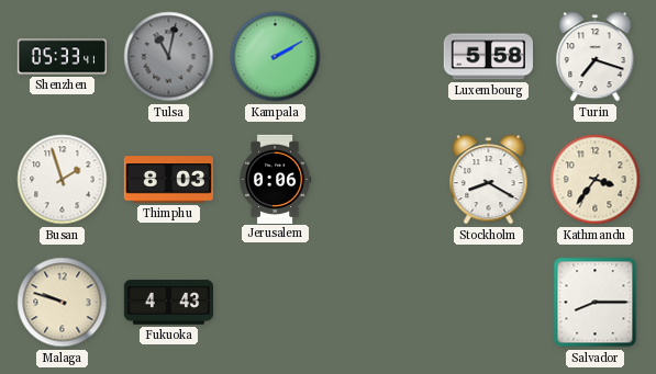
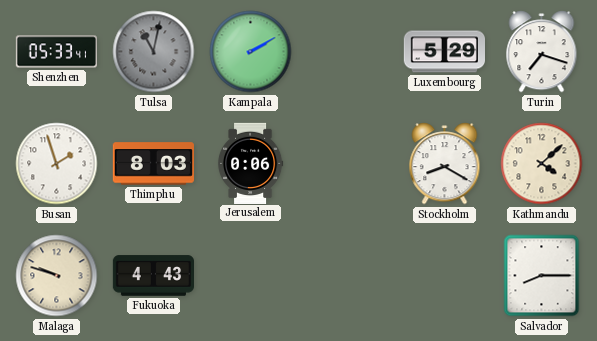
Luxembourg: 5:58 -> 5:29 (444, 52)
Kathmandu: 3:36 -> 4:08 (542, 164)
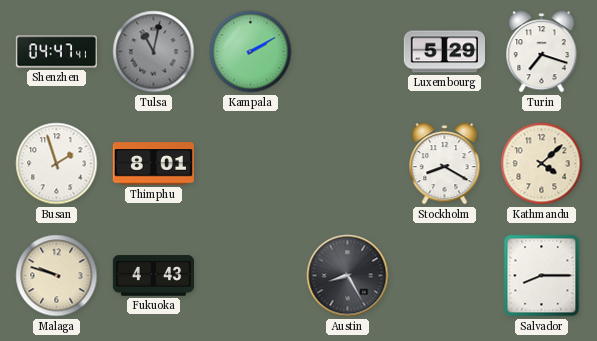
Shenzhen: 05:33 -> 04:47 (56, 52)
Thimphu: 8:03 -> 8:01 (153, 164)
Jerusalem: 0:06 -> none (250, 163)
Austin: none -> 8:25 (348, 276)
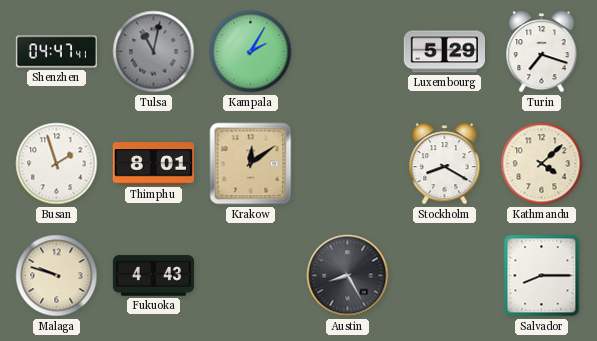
Kampala: 2:10 -> 2:05 (251, 52)
Krakow: none -> 12:09 (251, 164)
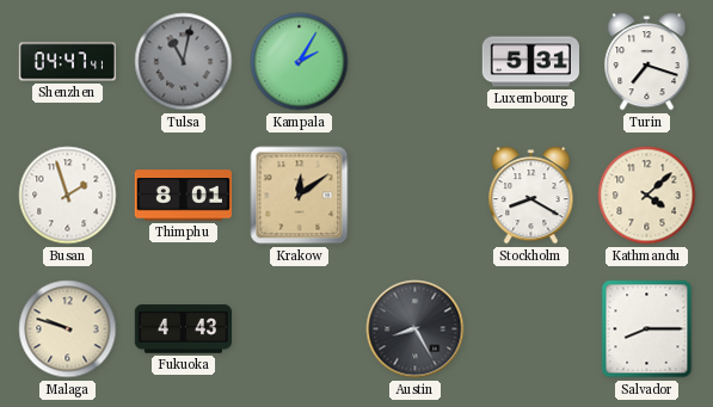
Luxembourg: 5:29 -> 5:31 (530, 62)
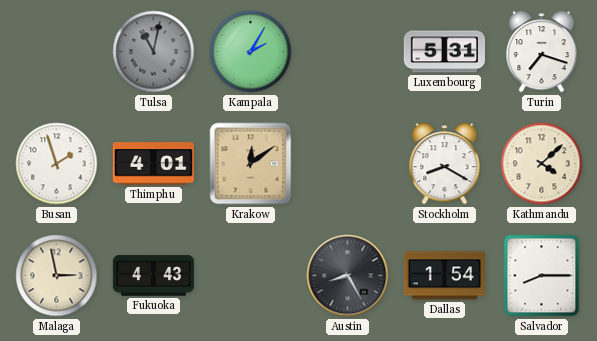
Shenzhen: 04:47 -> none (67, 62)
Thimphu: 8:01 -> 4:01 (153, 164)
Malaga: 9:48 -> 2:58 (57, 276)
Dallas: none -> 1:54 (444, 276)
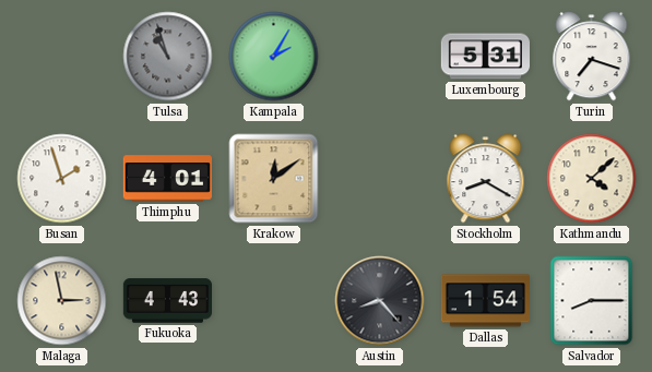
Tulsa: 11:02 -> 10:57 (168, 57)
Austin: 8:25 -> 8:23 (380, 301)
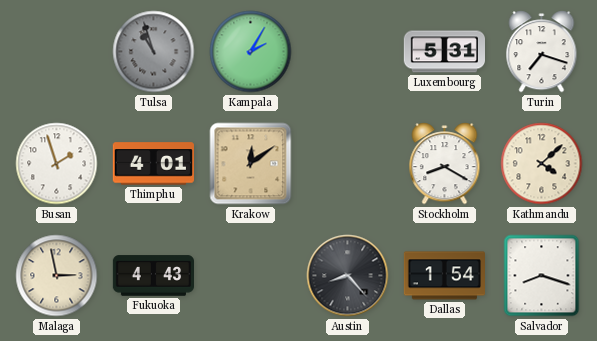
Salvador: 8:15 -> 8:18 (542, 276)
